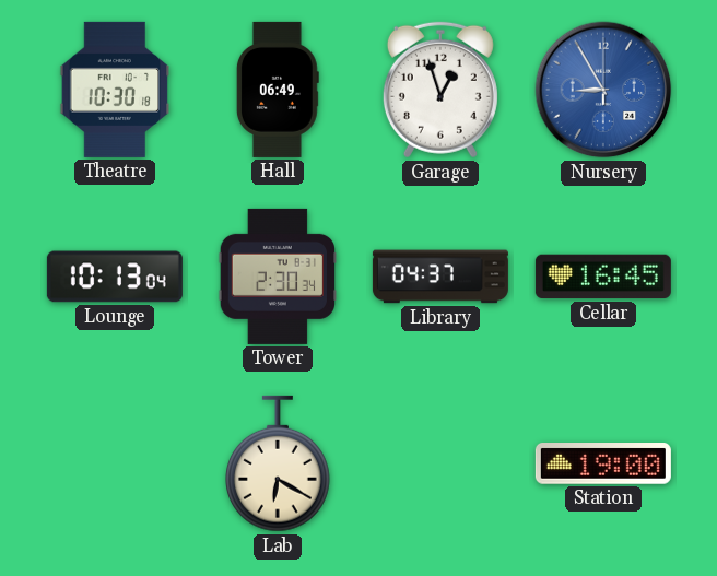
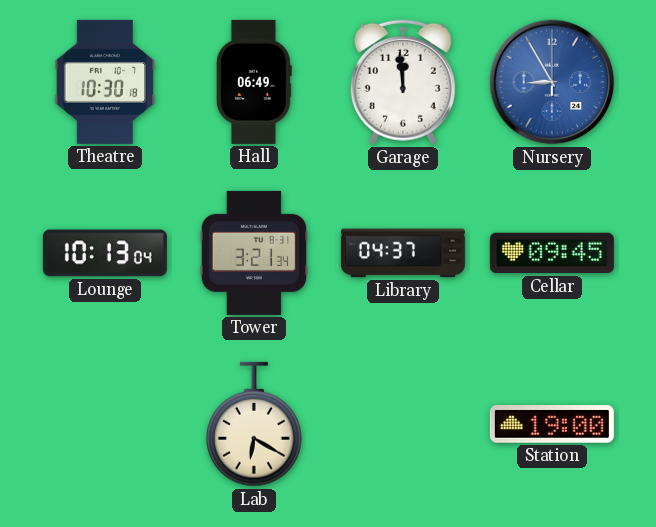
Garage: 12:57 -> 11:59 (403, 82)
Tower: 2:30 -> 3:21 (253, 253)
Cellar: 16:45 -> 09:45 (552, 253)
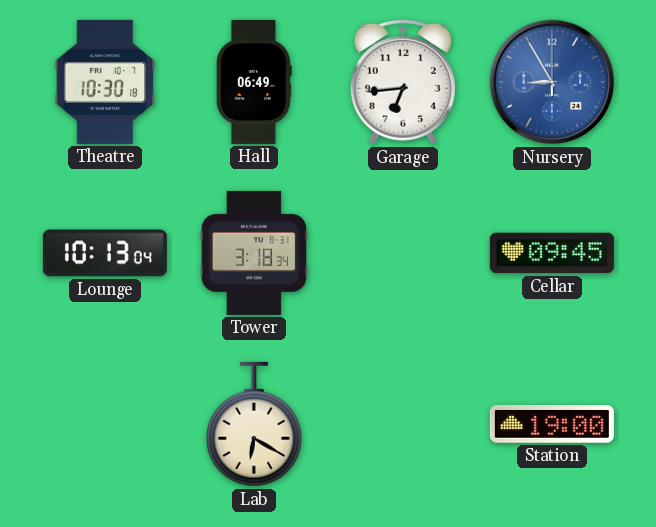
Garage: 11:59 -> 6:44 (403, 82)
Tower: 3:21 -> 3:18 (253, 253)
Library: 04:37 -> none (403, 253)
